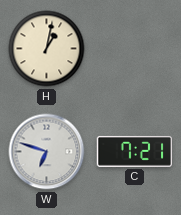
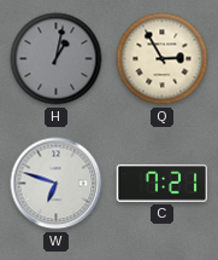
H dial: cream -> grey (57, 59)
Q: none -> 2:55 (163, 59)
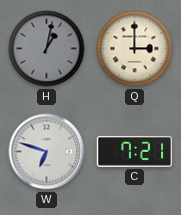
Q: 2:55 -> 3:00 (135, 49)
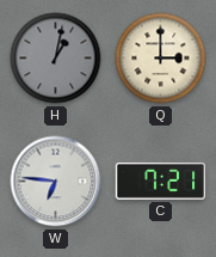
W: 6:48 -> 6:46 (56, 182)
